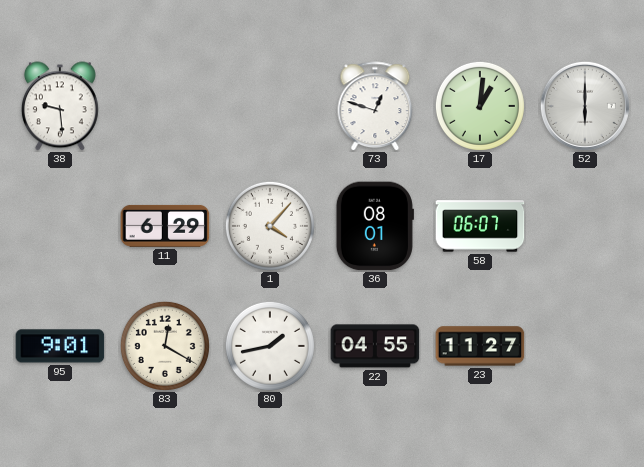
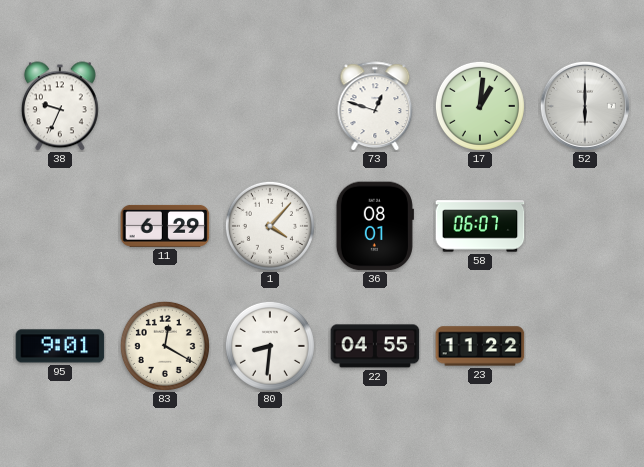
38: 9:29 -> 9:34 (60, 106)
80: 1:43 -> 8:31 (270, 346)
23: 11:27 -> 11:22 (480, 346)
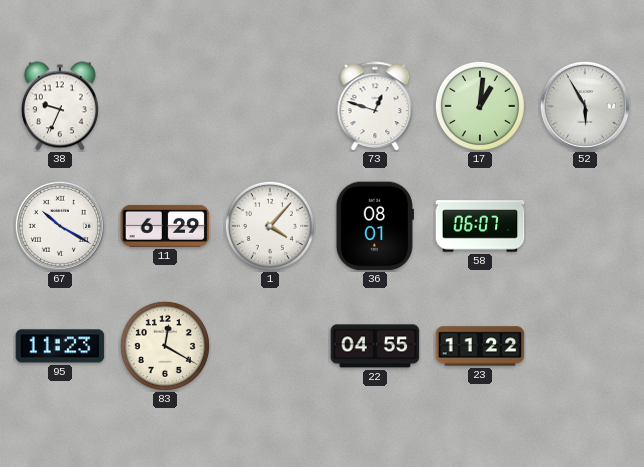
52: 6:00 -> 5:55 (585, 106)
67: none -> 10:20 (60, 226)
95: 9:01 -> 11:23 (60, 346)
80: 8:31 -> none (270, 346)
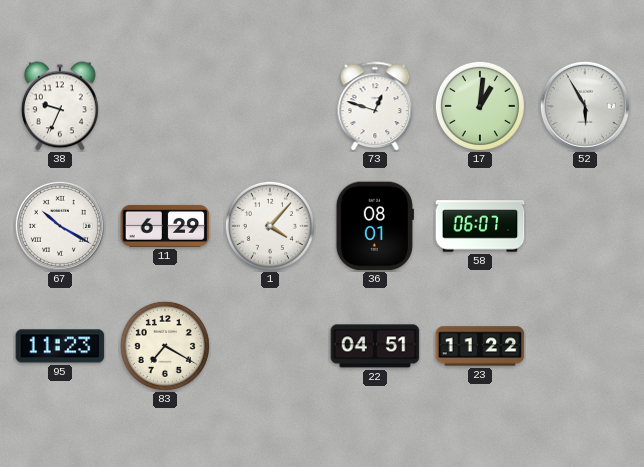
83: 12:20 -> 7:20 (165, 346)
22: 04:55 -> 04:51 (375, 346)
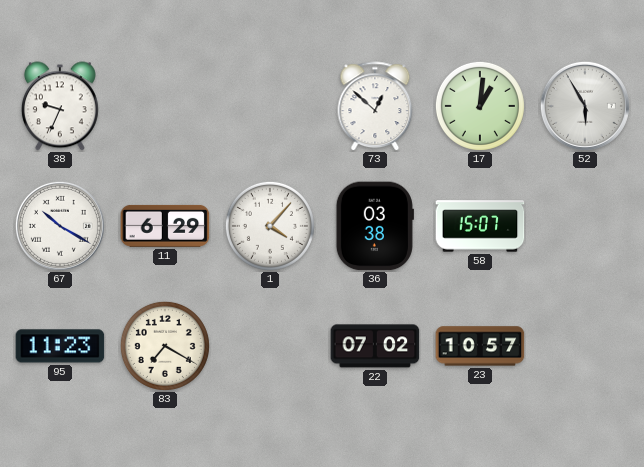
73: 12:48 -> 12:52 (375, 106)
36: 08:01 -> 03:38 (375, 226)
58: 06:07 -> 15:07 (480, 226)
22: 04:51 -> 07:02 (375, 346)
23: 11:22 -> 10:57 (480, 346)
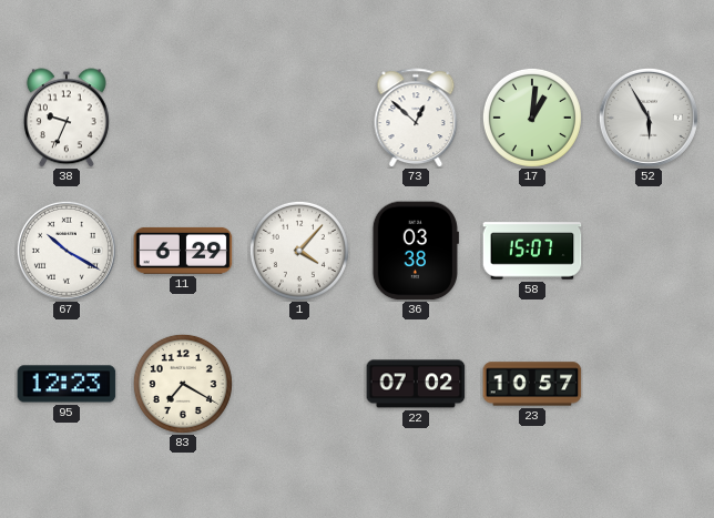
95: 11:23 -> 12:23 (67, 384)
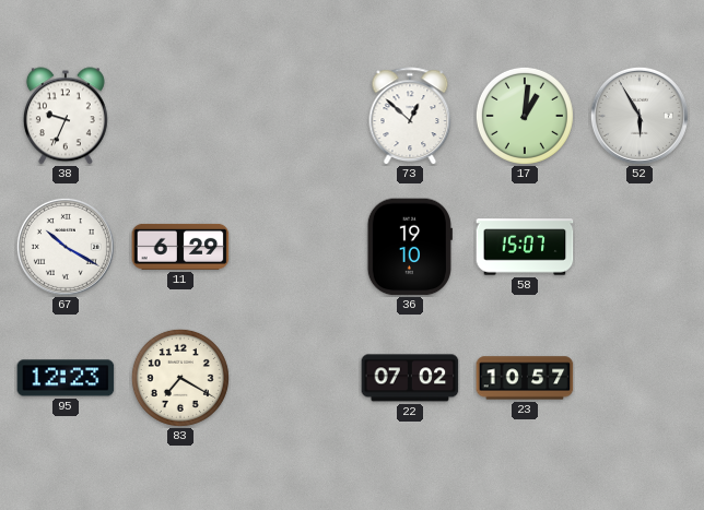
1: 4:07 -> none (299, 251)
36: 03:38 -> 19:10 (410, 247)
